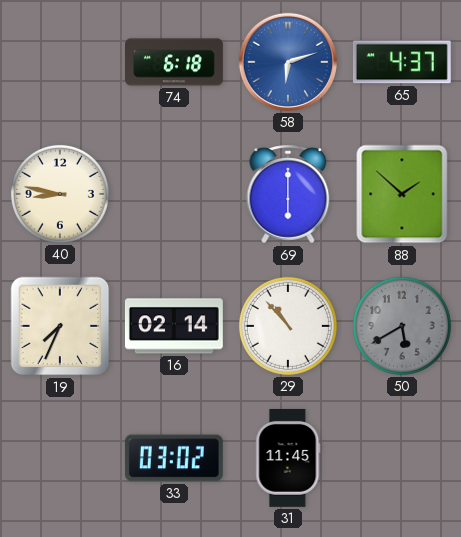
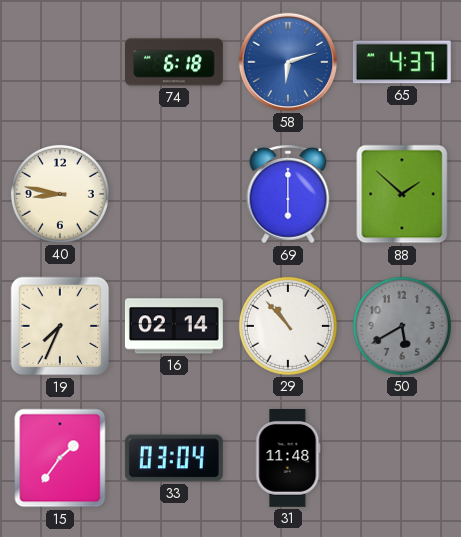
15: none -> 1:36 (60, 458)
33: 03:02 -> 03:04 (174, 458)
31: 11:45 -> 11:48 (288, 458)
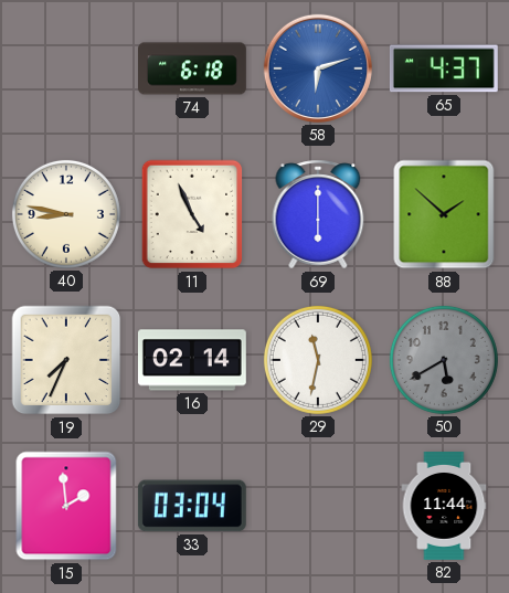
11: none -> 4:56 (192, 214)
29: 10:53 -> 11:32 (318, 360)
15: 1:36 -> 1:59 (66, 506)
31: 11:48 -> none (288, 458)
82: none -> 11:44 (444, 507)
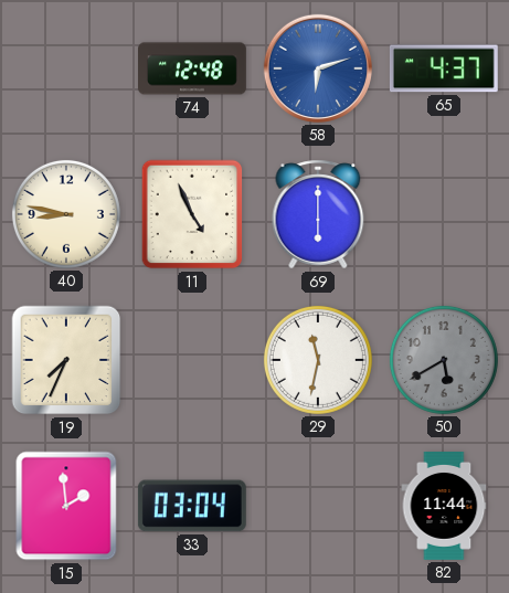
74: 6:18 -> 12:48 (193, 68)
88: 1:52 -> none (444, 214)
16: 02:14 -> none (192, 360)
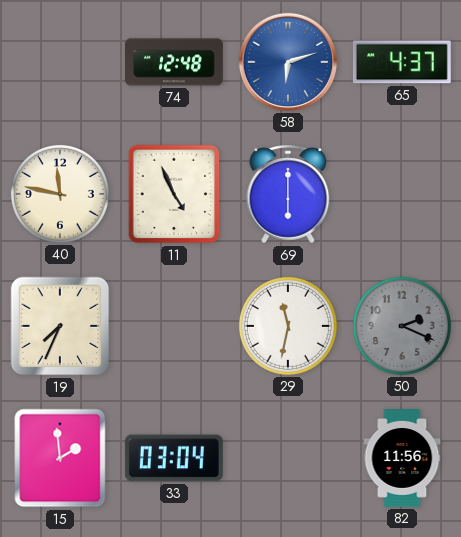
40: 8:47 -> 11:47 (60, 194)
50: 5:40 -> 2:19 (402, 326)
82: 11:44 -> 11:56 (402, 459)
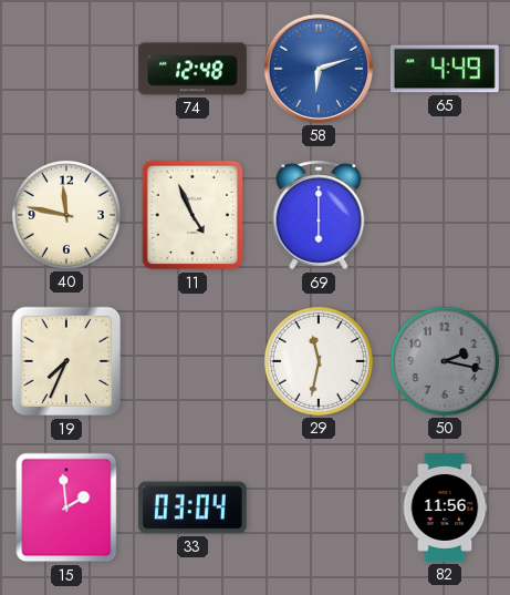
65: 4:37 -> 4:49 (445, 69)
50: 2:19 -> 2:17 (445, 361)
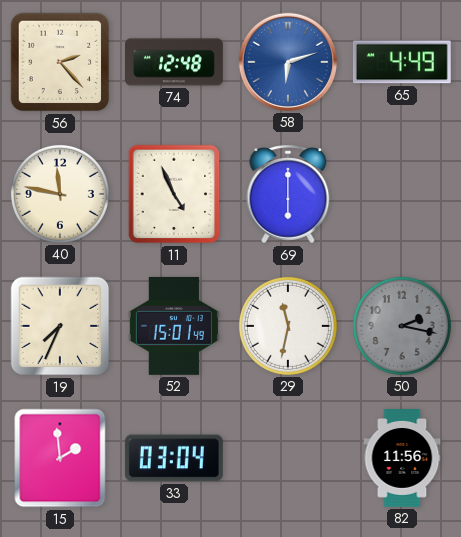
56: none -> 2:23 (60, 62)
52: none -> 15:01 (174, 326)
